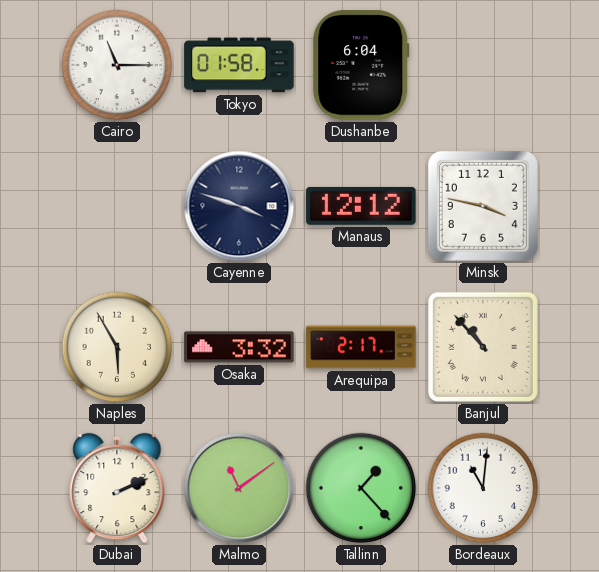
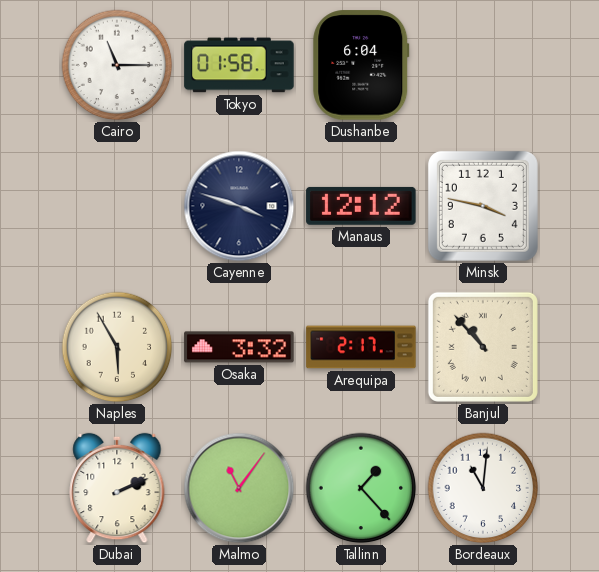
Malmo: 11:09 -> 11:06 (239, 488)
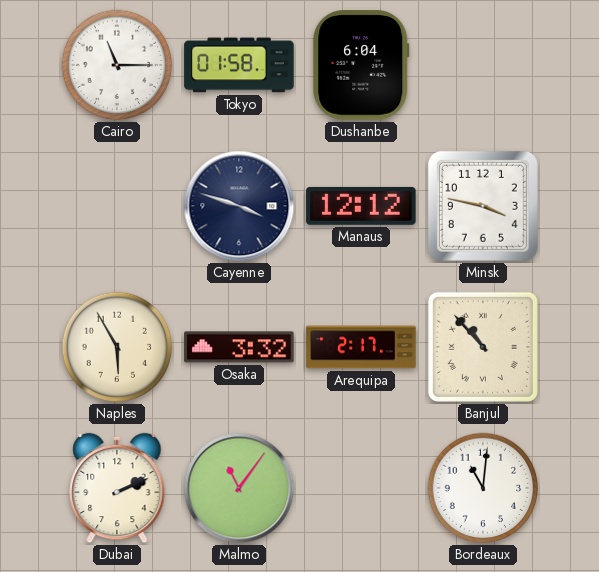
Tallinn: 1:23 -> none (361, 488)
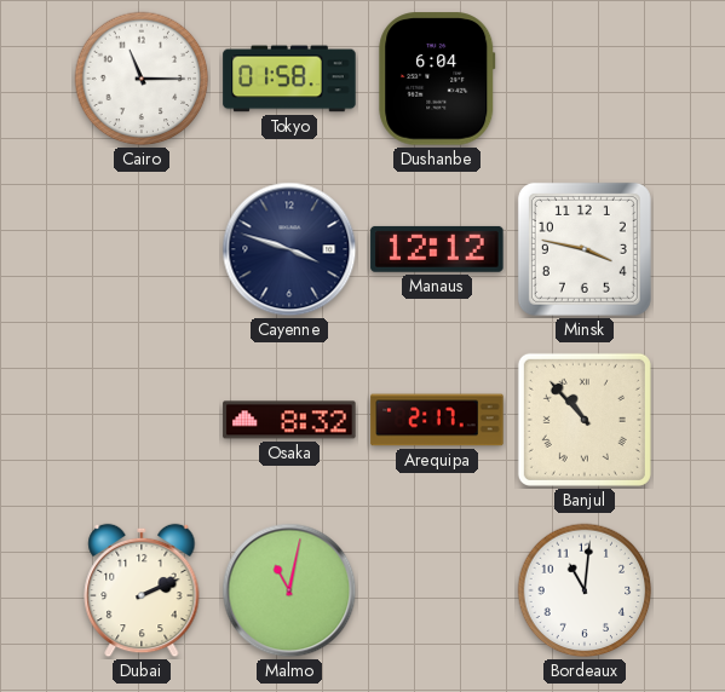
Naples: 5:55 -> none (117, 347)
Osaka: 3:32 -> 8:32 (289, 420)
Malmo: 11:06 -> 11:02 (289, 590)
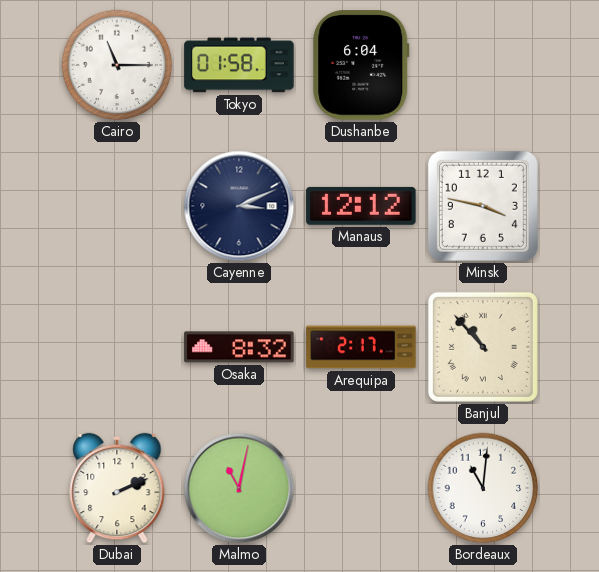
Cayenne: 3:48 -> 3:11 (239, 206)
